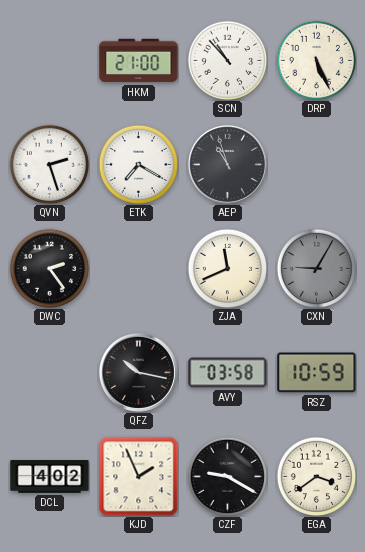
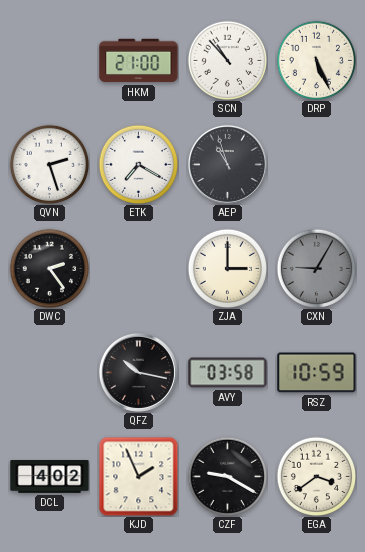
ZJA: 11:41 -> 3:00 (227, 268)
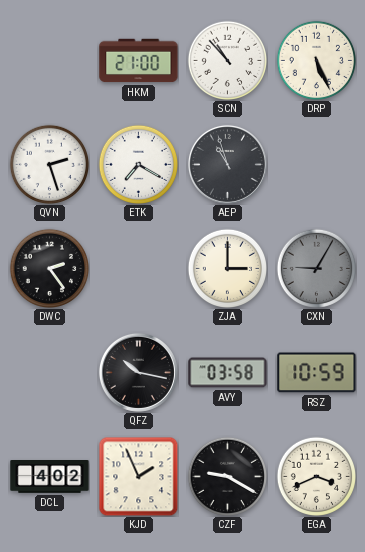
EGA: 3:39 -> 3:41 (316, 476)
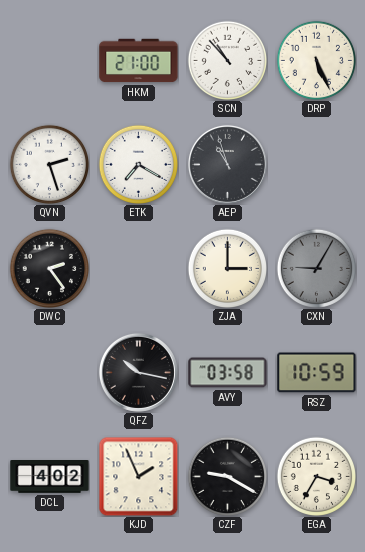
EGA: 3:41 -> 3:35 (316, 476)
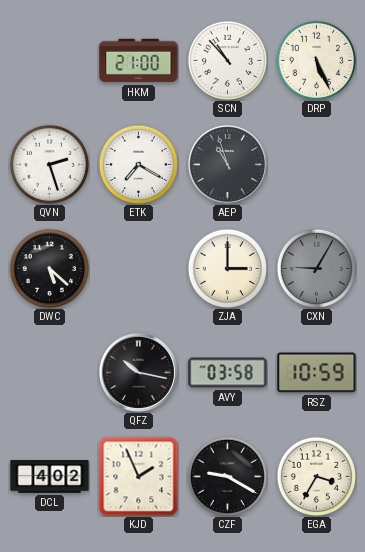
DWC: 2:24 -> 5:22 (49, 268)
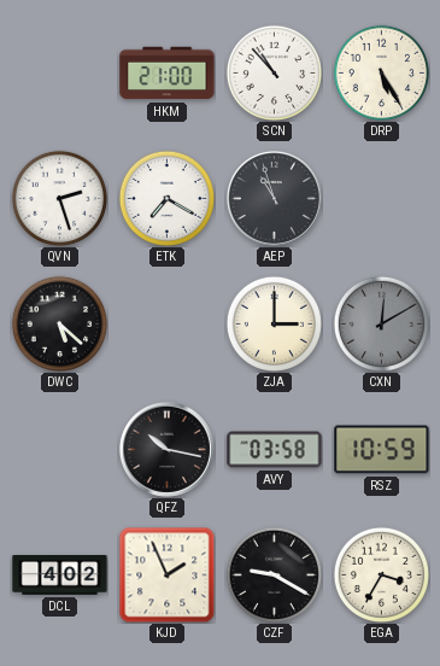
DRP: 5:26 -> 5:25 (381, 72)
CXN: 9:05 -> 12:10 (381, 323)
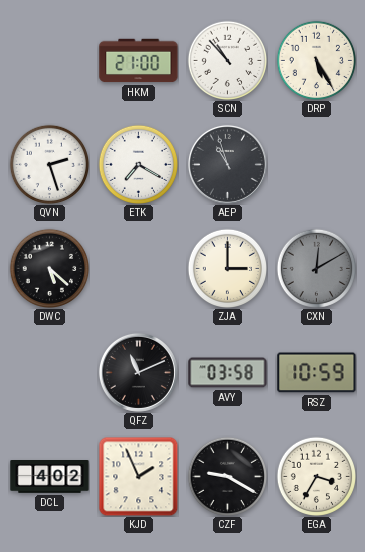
QFZ: 10:17 -> 11:11 (138, 372)
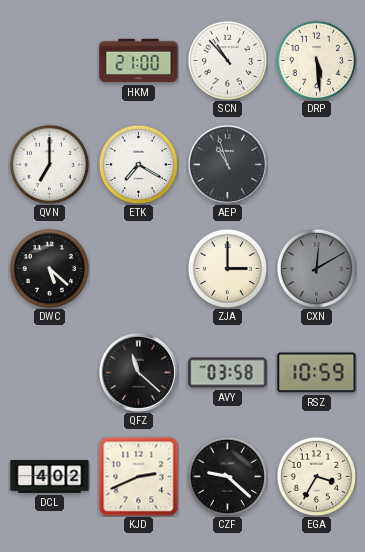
DRP: 5:25 -> 5:29 (316, 60)
QVN: 2:27 -> 7:00 (49, 164)
QFZ: 11:11 -> 11:22 (138, 372)
KJD: 1:56 -> 2:41 (138, 476)
CZF: 9:20 -> 9:22 (227, 476)
